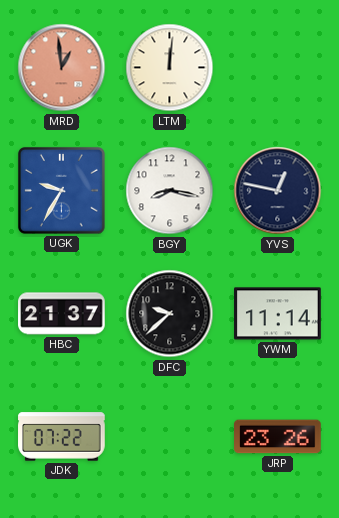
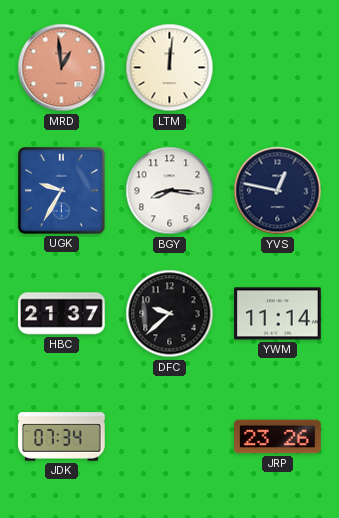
BGY: 8:17 -> 8:16 (170, 191)
JDK: 07:22 -> 07:34 (62, 437)
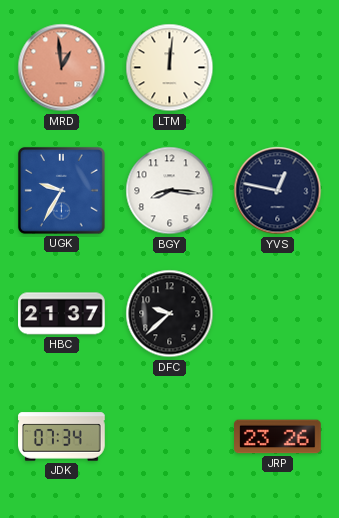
YWM: 11:14 -> none (278, 314)
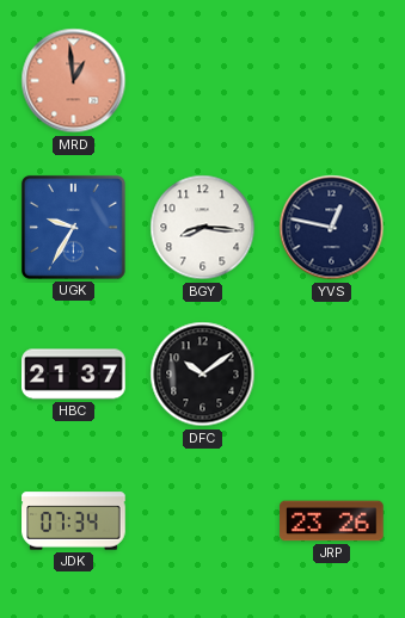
LTM: 12:01 -> none (170, 68)
DFC: 9:38 -> 10:09 (203, 375)
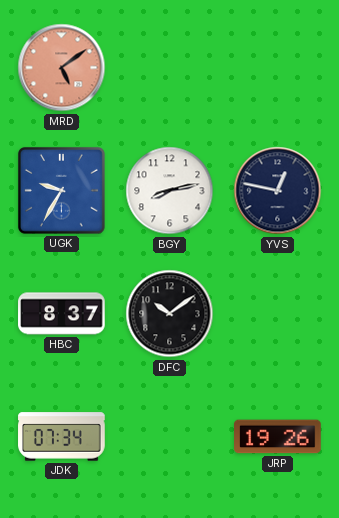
MRD: 12:59 -> 5:09 (62, 68)
BGY: 8:16 -> 8:13 (170, 191)
HBC: 21:37 -> 8:37 (62, 314)
JRP: 23:26 -> 19:26 (278, 437)
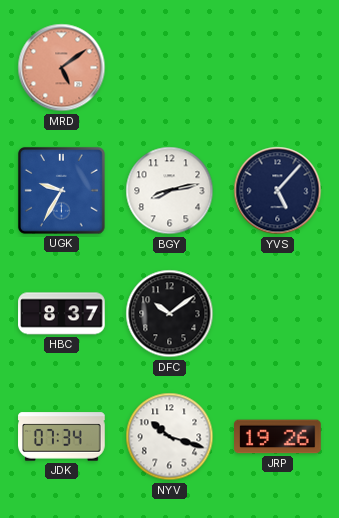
YVS: 12:47 -> 5:07 (278, 191)
NYV: none -> 10:18 (170, 437)
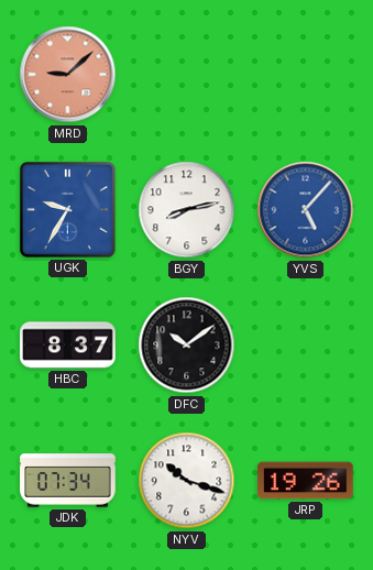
MRD: 5:09 -> 9:08 (68, 75)
YVS dial: navy -> blue (306, 210)
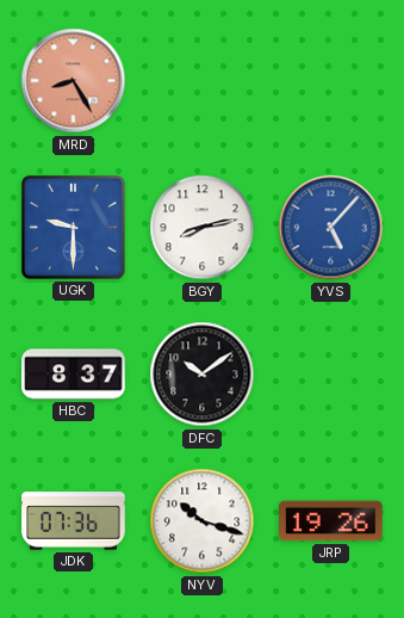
MRD: 9:08 -> 8:25 (74, 81)
UGK: 9:35 -> 9:30 (73, 227)
JDK: 07:34 -> 07:36 (74, 521)
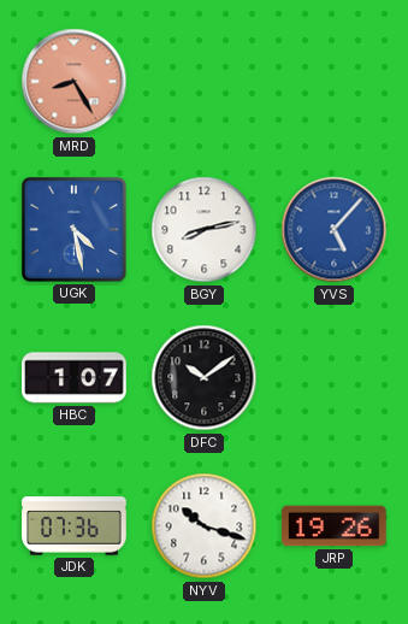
UGK: 9:30 -> 4:28 (73, 229)
HBC: 8:37 -> 1:07 (75, 378)
